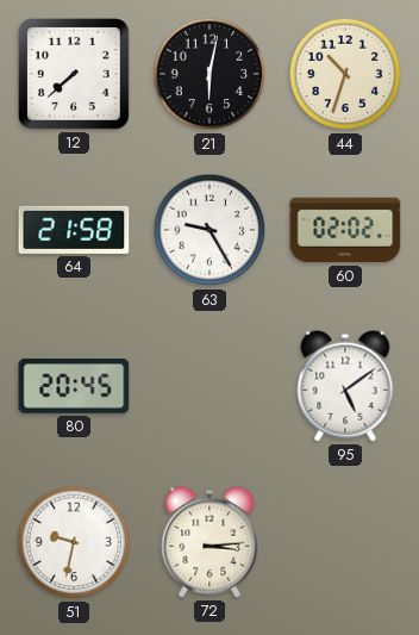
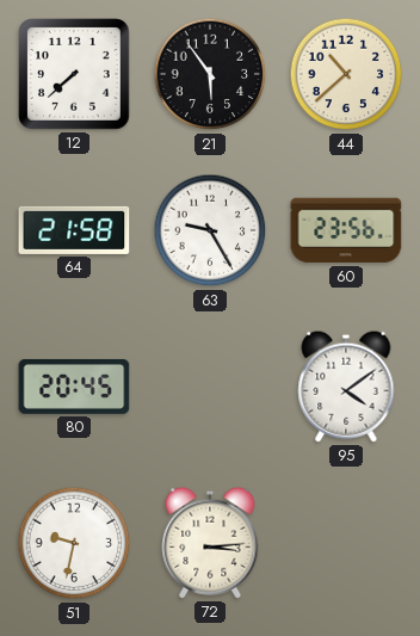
21: 6:02 -> 5:54 (210, 74)
44: 10:33 -> 10:38 (346, 74)
60: 02:02 -> 23:56 (346, 230)
95: 5:09 -> 4:09 (346, 387)
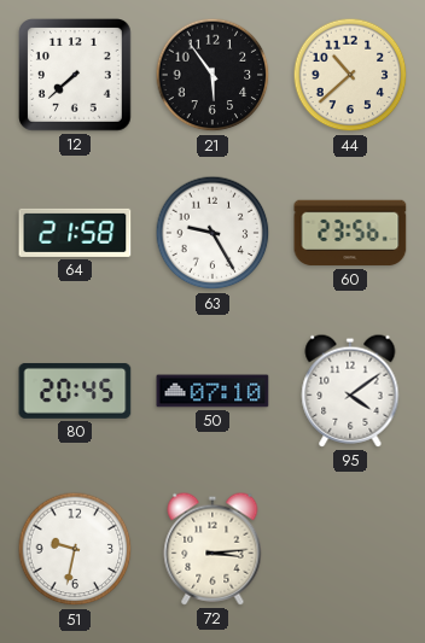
50: none -> 07:10 (212, 391)
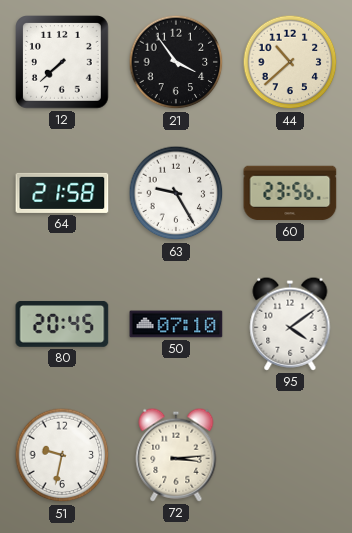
21: 5:54 -> 3:54 (176, 62)
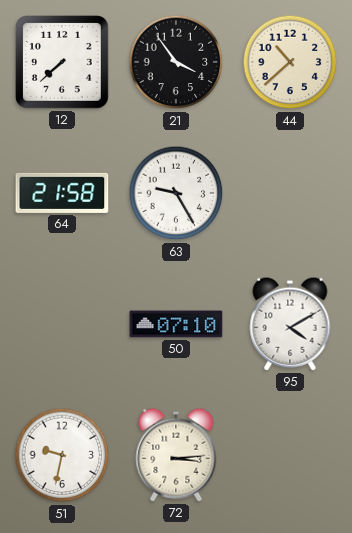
60: 23:56 -> none (290, 193)
80: 20:45 -> none (62, 324)
95: 4:09 -> 4:10 (290, 324)
